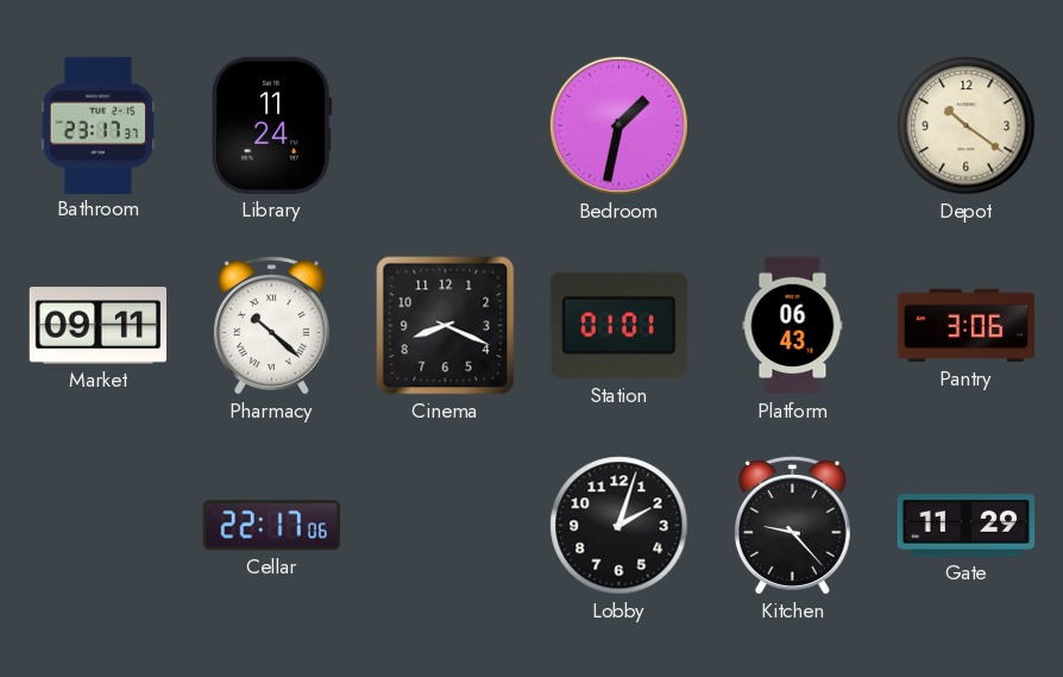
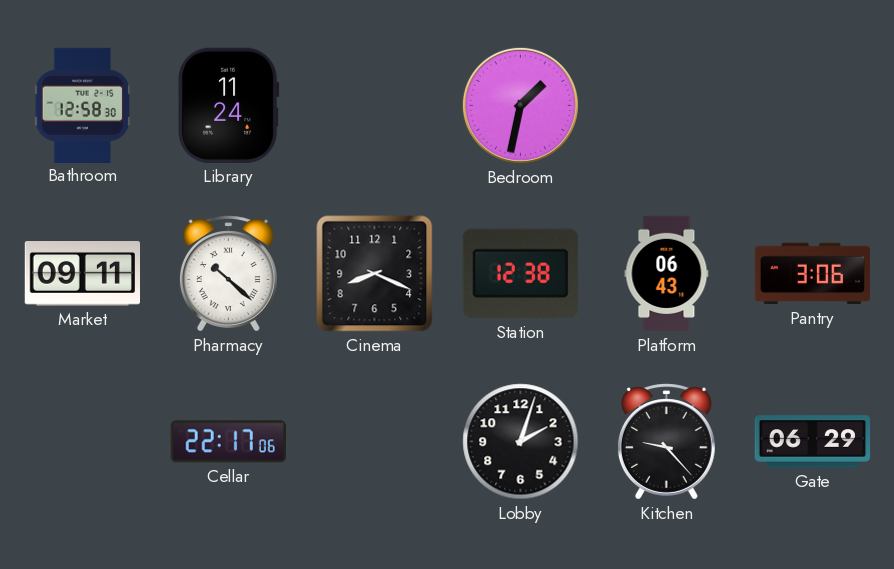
Bathroom: 23:17 -> 12:58 (82, 105)
Depot: 10:21 -> none (967, 126)
Station: 01:01 -> 12:38 (520, 274)
Gate: 11:29 -> 06:29 (813, 442)
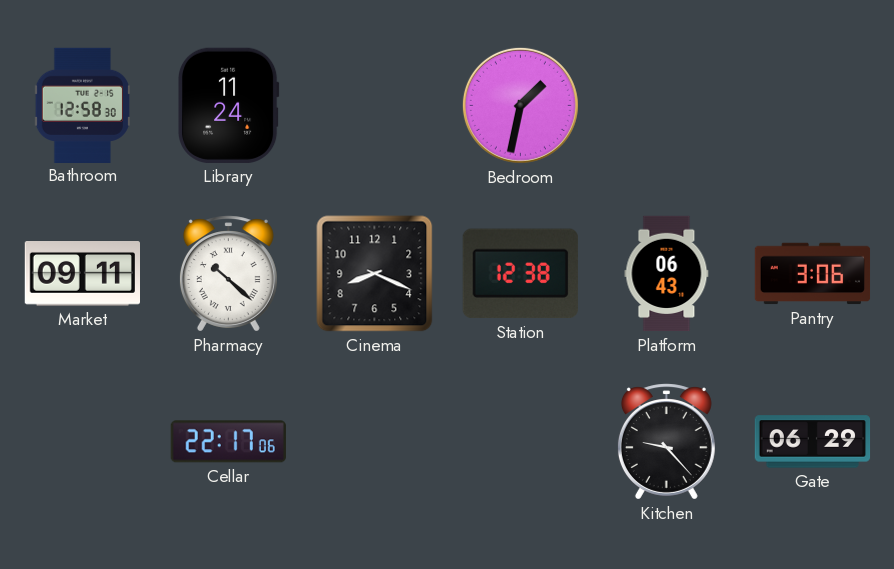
Lobby: 2:03 -> none (521, 442)
